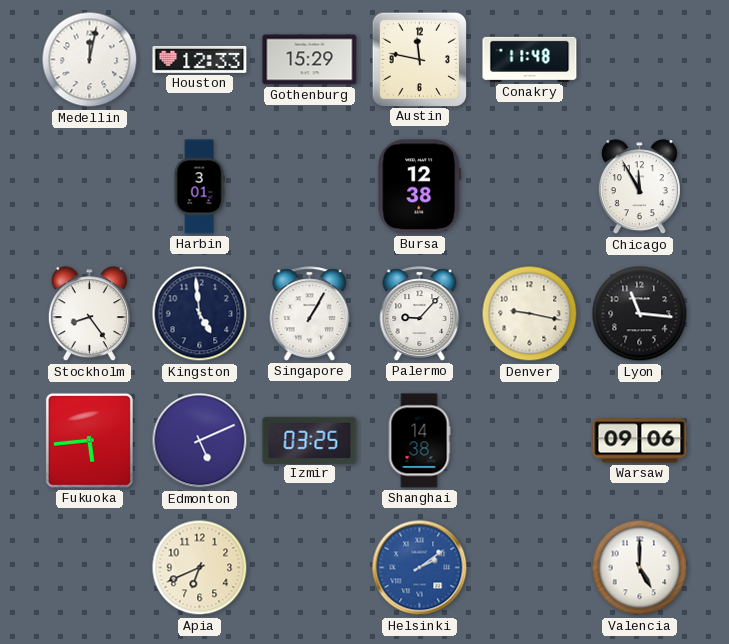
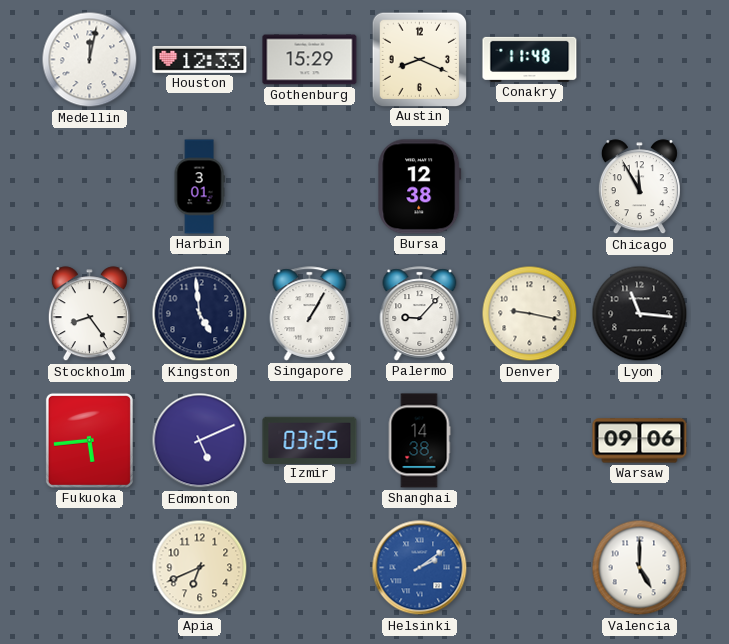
Austin: 11:47 -> 8:19 (419, 59)
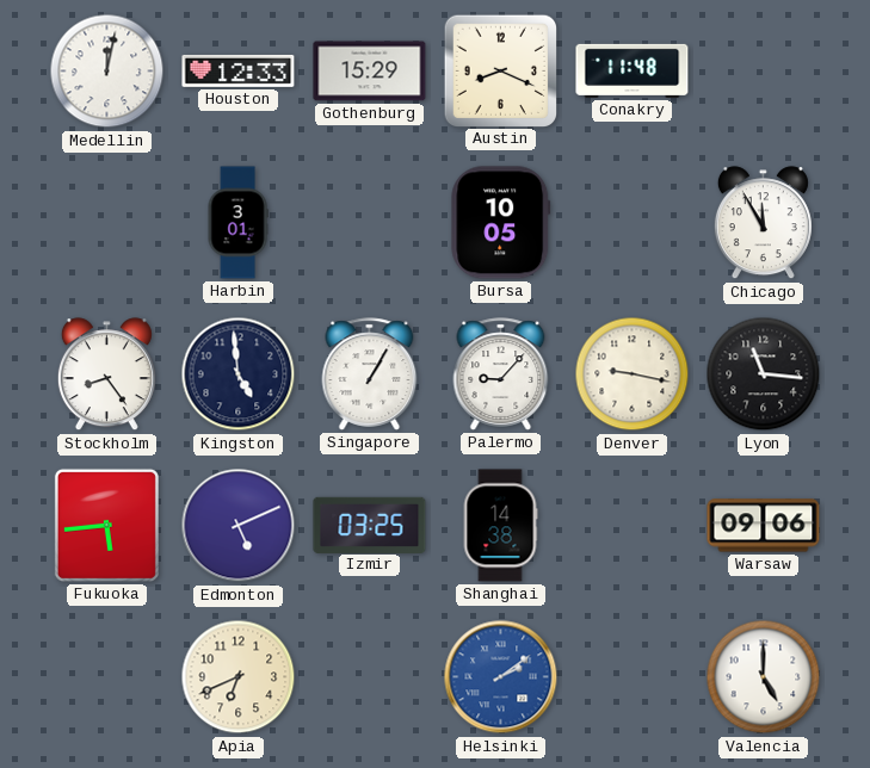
Bursa: 12:38 -> 10:05 (501, 223)
